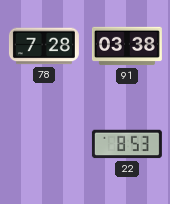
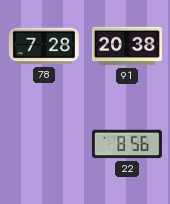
91: 03:38 -> 20:38 (127, 46)
22: 8:53 -> 8:56 (127, 144)
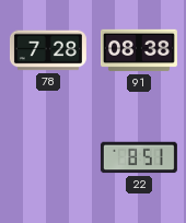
91: 20:38 -> 08:38 (139, 50)
22: 8:56 -> 8:51 (139, 157)
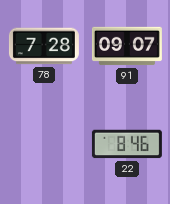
91: 08:38 -> 09:07 (127, 46)
22: 8:51 -> 8:46 (127, 144)
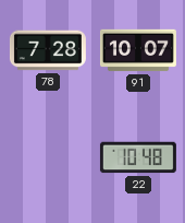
91: 09:07 -> 10:07 (138, 50)
22: 8:46 -> 10:48 (138, 157)
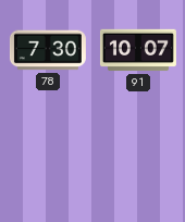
78: 7:28 -> 7:30 (48, 50)
22: 10:48 -> none (138, 157)
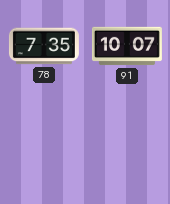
78: 7:30 -> 7:35 (44, 46)
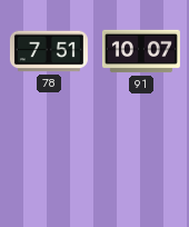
78: 7:35 -> 7:51 (49, 51)
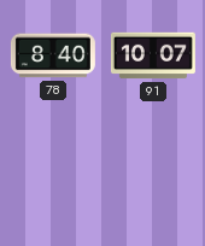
78: 7:51 -> 8:40 (53, 55)
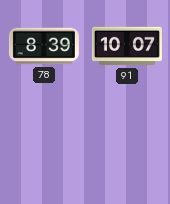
78: 8:40 -> 8:39 (44, 46)
